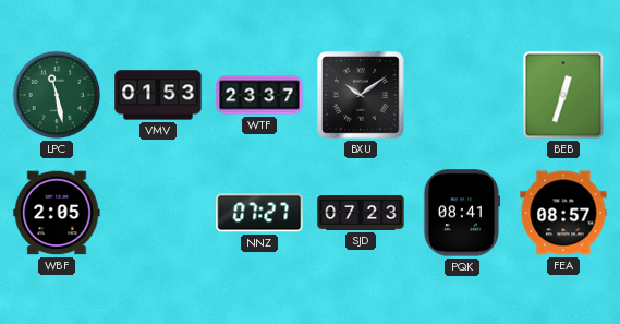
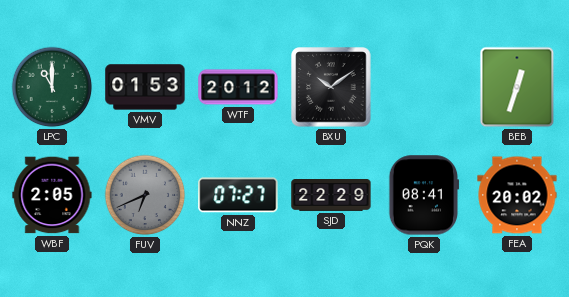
LPC: 11:28 -> 11:00 (52, 87)
WTF: 23:37 -> 20:12 (238, 87)
FUV: none -> 6:41 (145, 195)
SJD: 07:23 -> 22:29 (331, 196)
FEA: 08:57 -> 20:02 (517, 195)
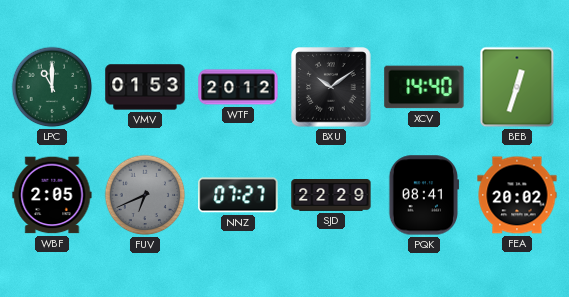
XCV: none -> 14:40 (424, 87)
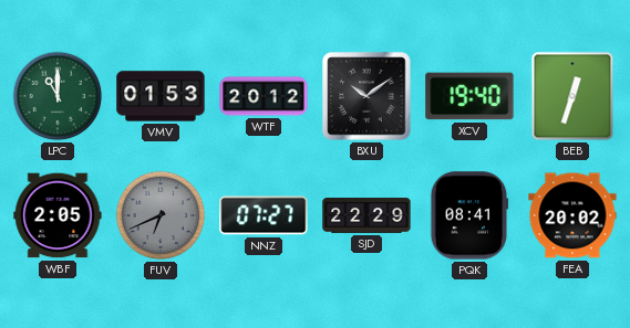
XCV: 14:40 -> 19:40 (469, 96)
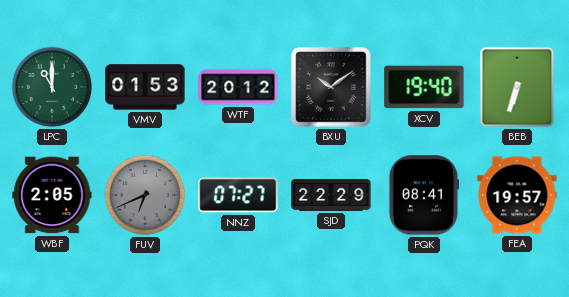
BEB: 12:33 -> 6:33 (517, 87)
FEA: 20:02 -> 19:57 (517, 195)
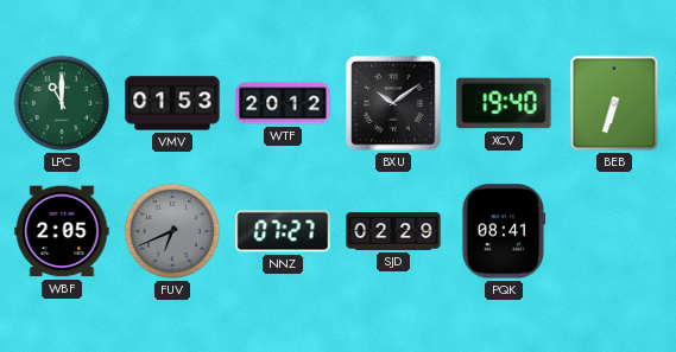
SJD: 22:29 -> 02:29 (393, 232)
FEA: 19:57 -> none (517, 195)
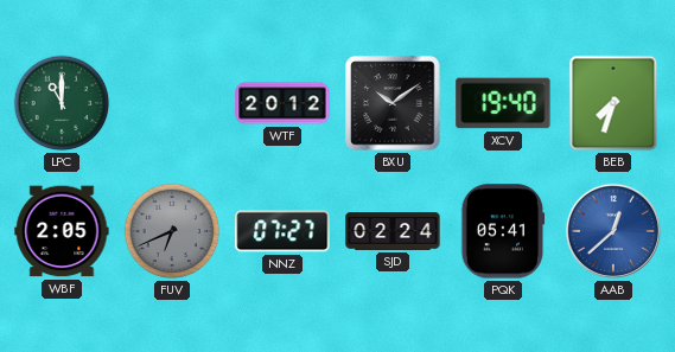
VMV: 01:53 -> none (172, 103)
BEB: 6:33 -> 7:33 (613, 103)
SJD: 02:29 -> 02:24 (393, 232)
PQK: 08:41 -> 05:41 (503, 231)
AAB: none -> 12:38 (613, 231)
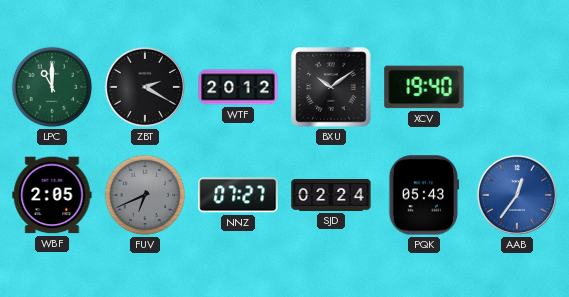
ZBT: none -> 2:20 (145, 87)
BEB: 7:33 -> none (613, 103)
PQK: 05:41 -> 05:43 (424, 195)
AAB: 12:38 -> 12:36 (517, 195)
